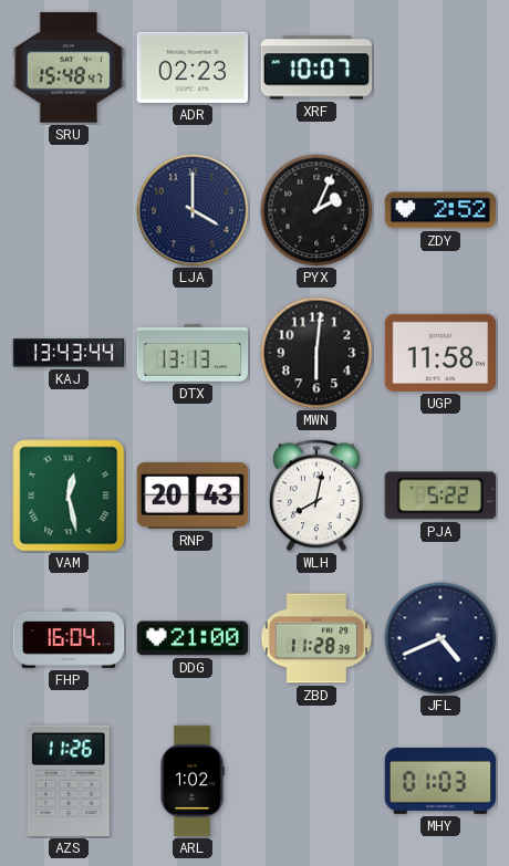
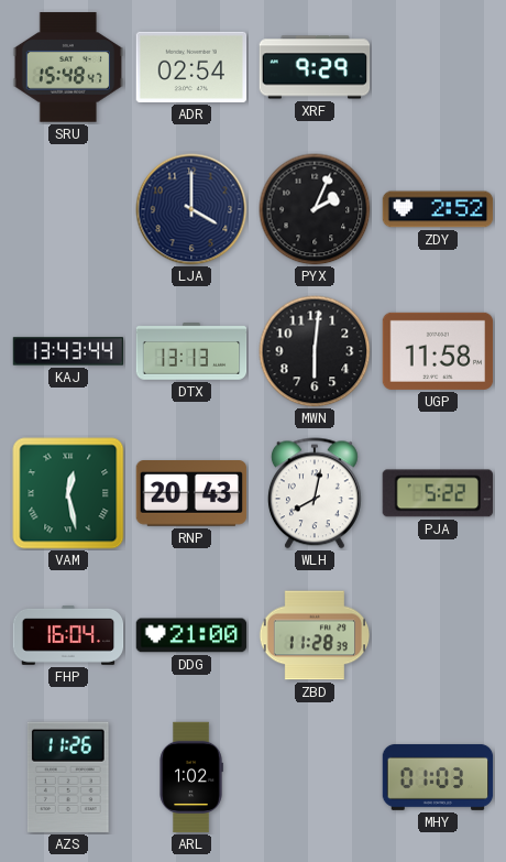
ADR: 02:23 -> 02:54 (191, 67)
XRF: 10:07 -> 9:29 (315, 67)
JFL: 4:41 -> none (440, 638)
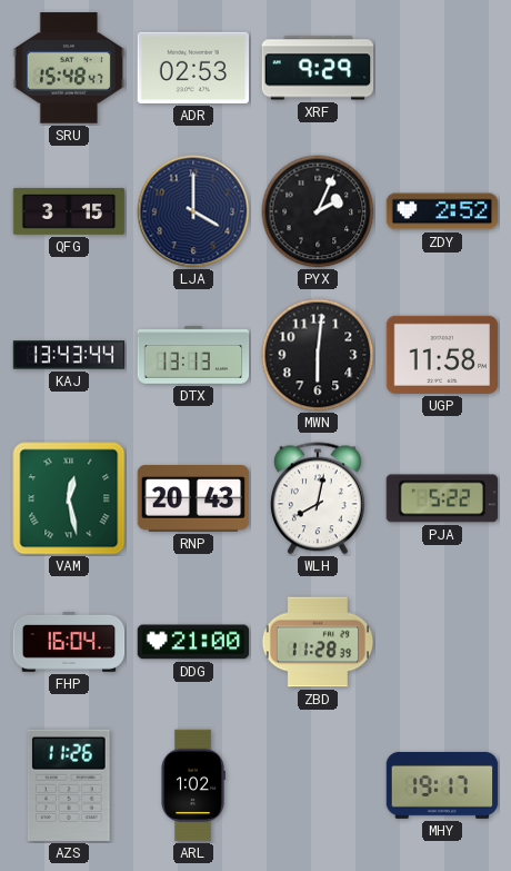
ADR: 02:54 -> 02:53 (193, 68)
QFG: none -> 3:15 (69, 211)
MHY: 01:03 -> 19:17 (442, 785)
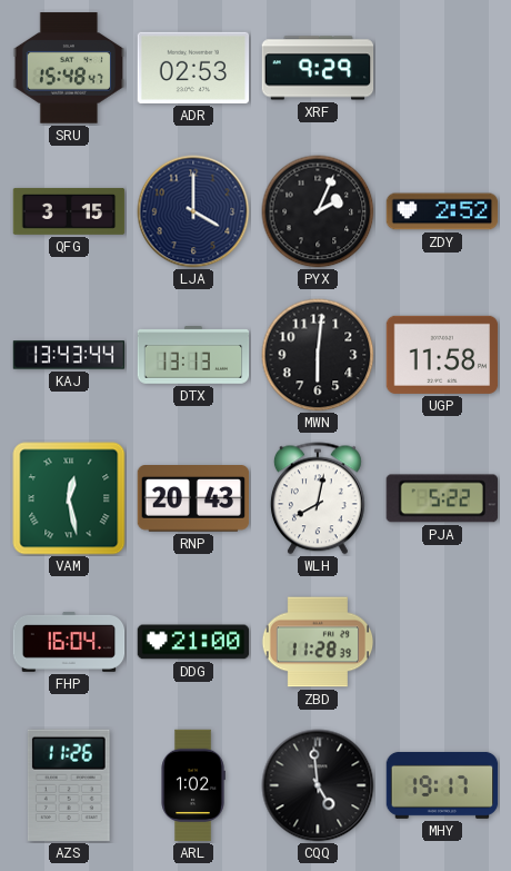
CQQ: none -> 4:59 (318, 785)
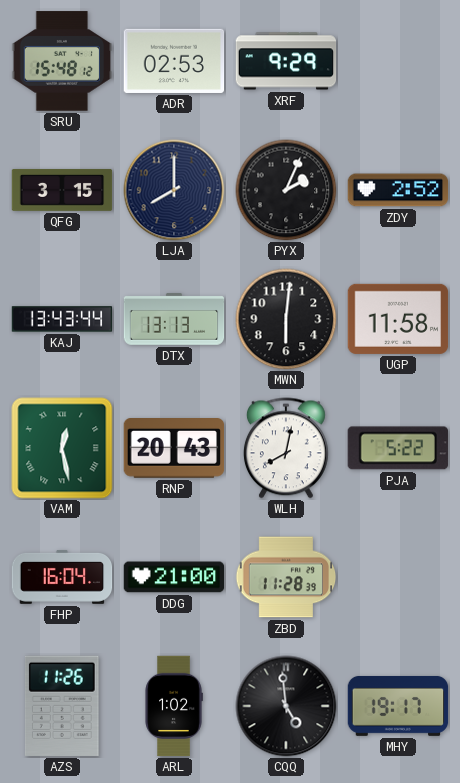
SRU: 15:48:47 -> 15:48:12 (62, 61)
LJA: 4:00 -> 8:00 (174, 190)
